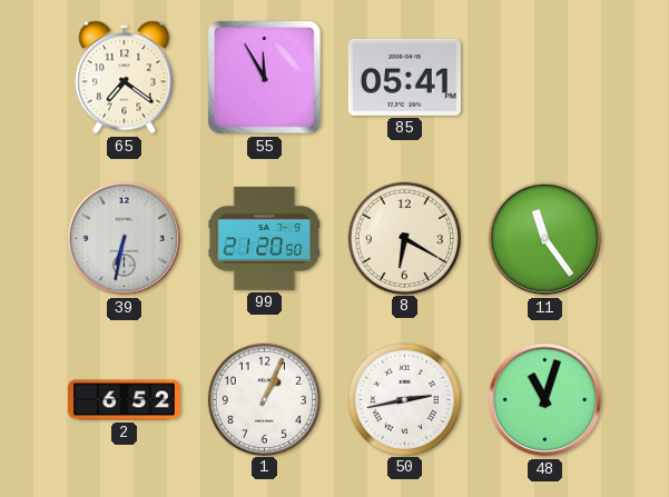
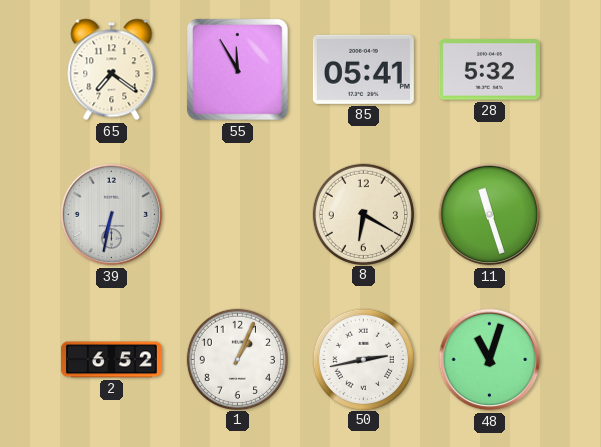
28: none -> 5:32 (489, 70)
99: 21:20 -> none (265, 238)
11: 11:24 -> 11:27 (490, 215)
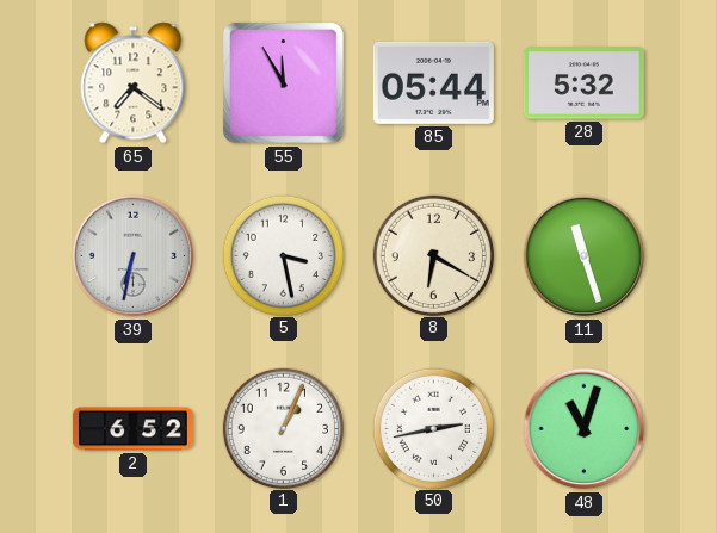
85: 05:41 -> 05:44 (433, 82)
5: none -> 3:28 (283, 255)
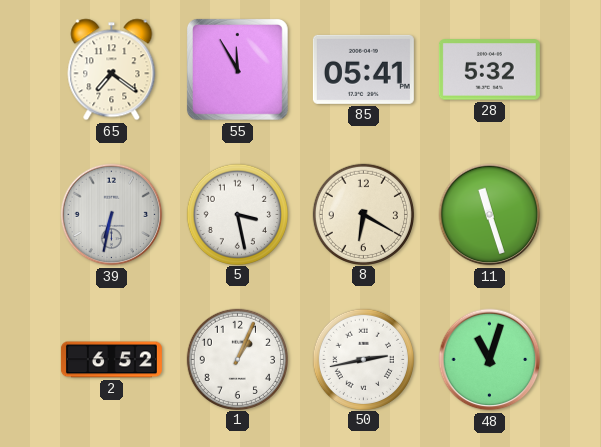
85: 05:44 -> 05:41 (363, 69)
